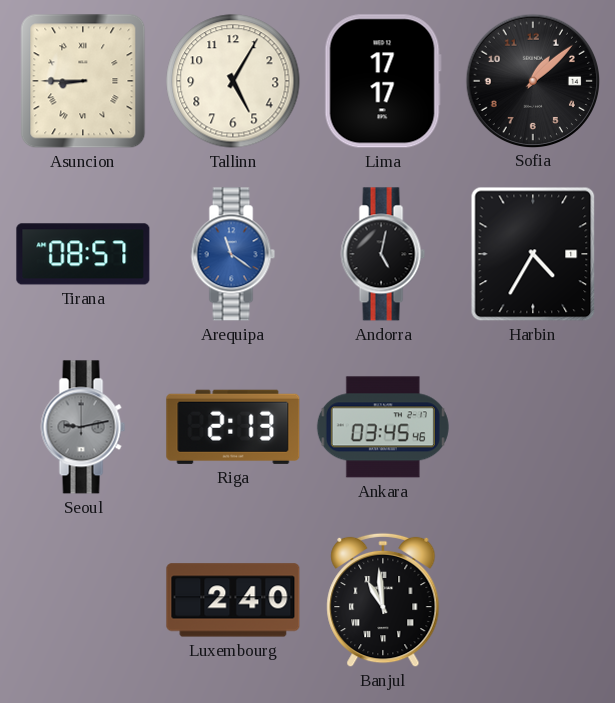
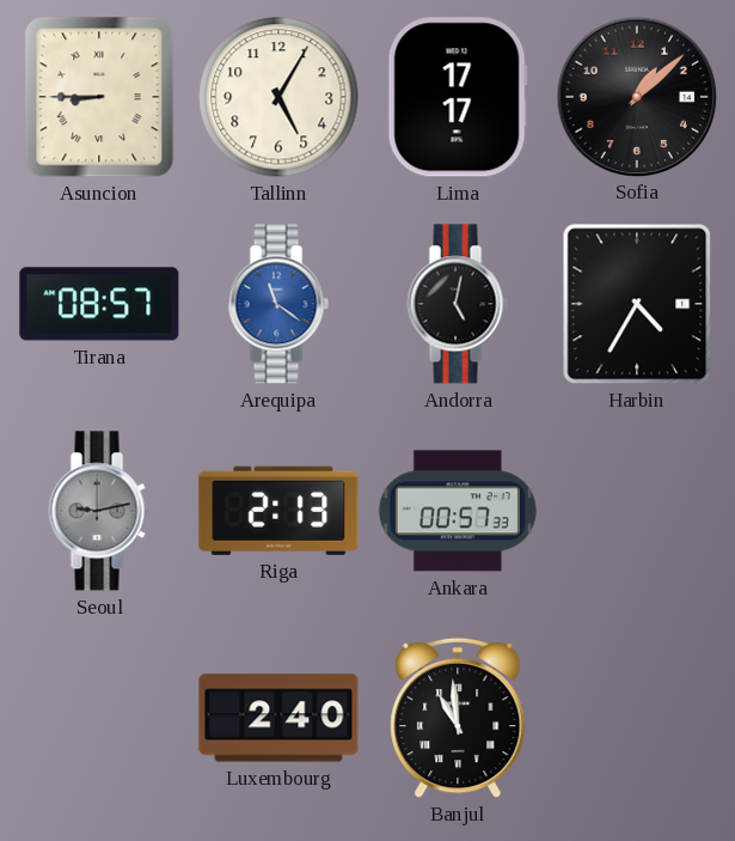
Ankara: 03:45 -> 00:57 (458, 511)
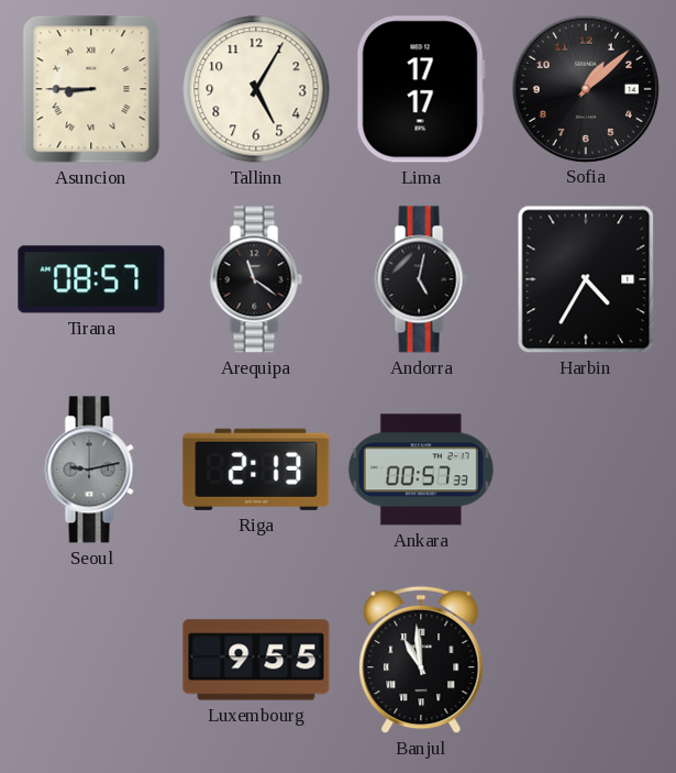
Arequipa dial: blue -> black (256, 279)
Luxembourg: 2:40 -> 9:55 (256, 660)
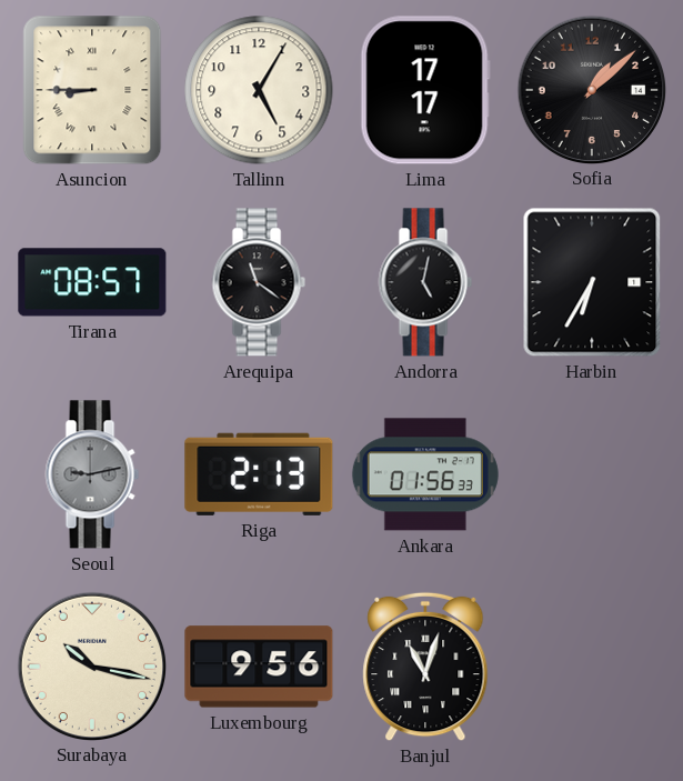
Harbin: 4:35 -> 6:35 (592, 282)
Ankara: 00:57 -> 01:56 (425, 474)
Surabaya: none -> 10:17 (91, 665)
Luxembourg: 9:55 -> 9:56 (259, 667)
Banjul: 10:59 -> 11:03 (425, 667)
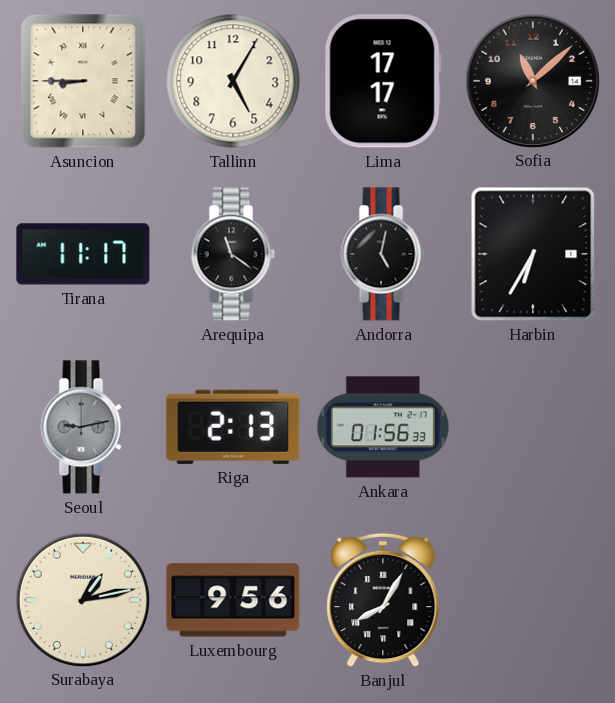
Sofia: 1:08 -> 11:08 (532, 80)
Tirana: 08:57 -> 11:17 (83, 254)
Surabaya: 10:17 -> 1:13 (82, 599)
Banjul: 11:03 -> 8:05 (383, 600)
